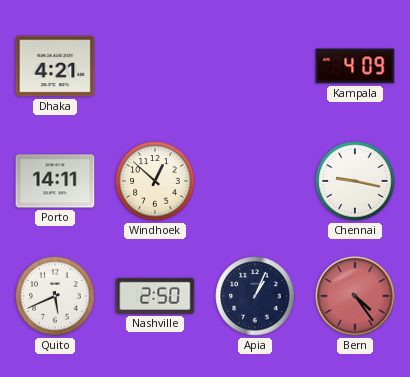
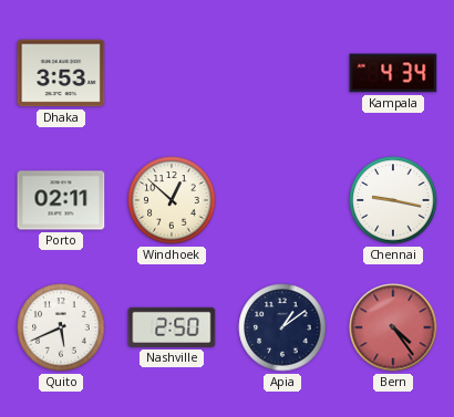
Dhaka: 4:21 -> 3:53 (61, 73)
Kampala: 4:09 -> 4:34 (393, 73)
Porto: 14:11 -> 02:11 (61, 200)
Apia: 1:04 -> 1:09 (282, 327)
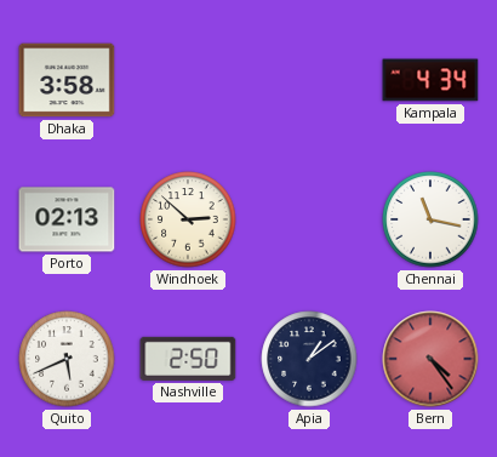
Dhaka: 3:53 -> 3:58 (67, 80)
Porto: 02:11 -> 02:13 (67, 219)
Windhoek: 12:52 -> 2:52 (188, 219)
Chennai: 9:17 -> 11:17 (430, 219)
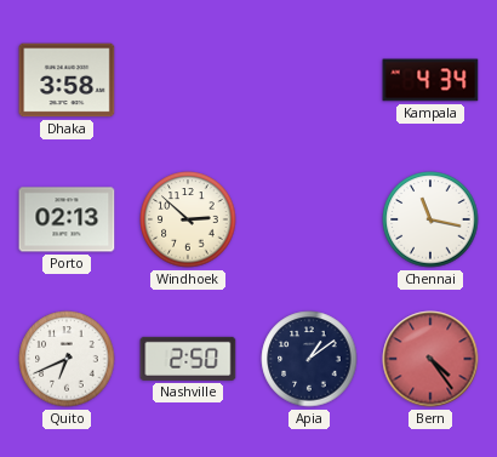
Quito: 5:41 -> 6:41 (67, 359)
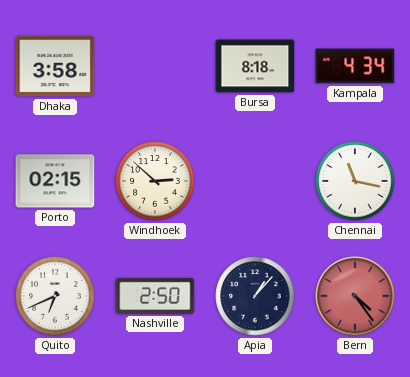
Bursa: none -> 8:18 (255, 66)
Porto: 02:13 -> 02:15 (55, 181)
Apia: 1:09 -> 1:07 (255, 296)
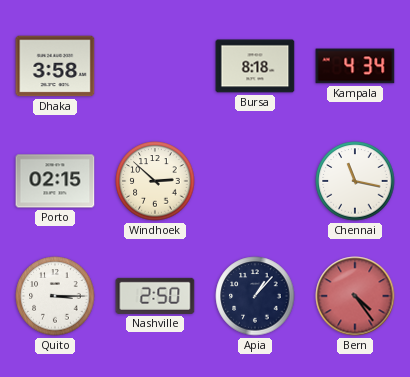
Quito: 6:41 -> 3:15 (55, 296)
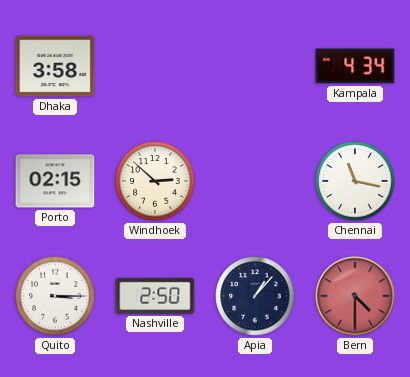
Bursa: 8:18 -> none (255, 66)
Bern: 4:24 -> 4:30 (355, 296)
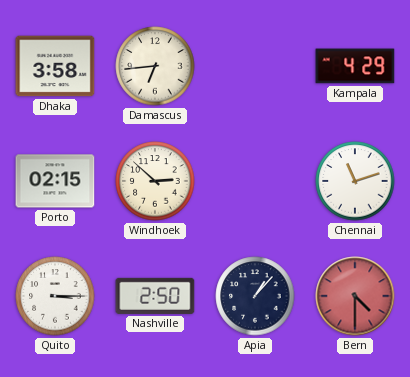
Damascus: none -> 6:44 (155, 66)
Kampala: 4:34 -> 4:29 (355, 66)
Chennai: 11:17 -> 11:12 (355, 181)
